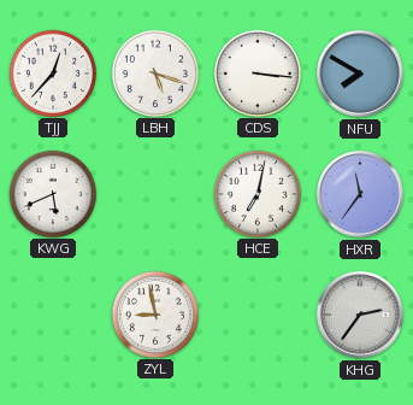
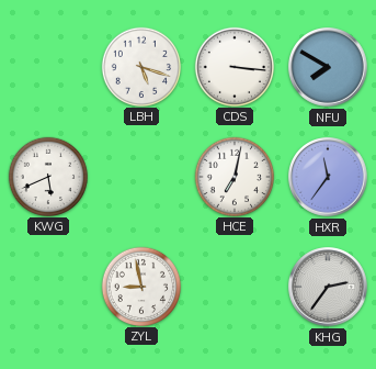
TJJ: 12:37 -> none (52, 72)
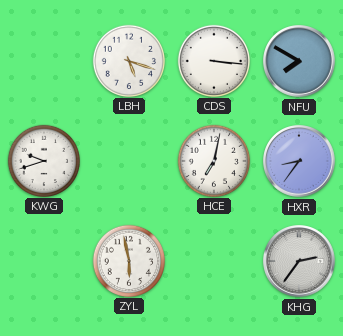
KWG: 5:41 -> 9:42 (43, 160)
HXR: 11:36 -> 8:36 (299, 161)
ZYL: 8:58 -> 5:58 (128, 260)
